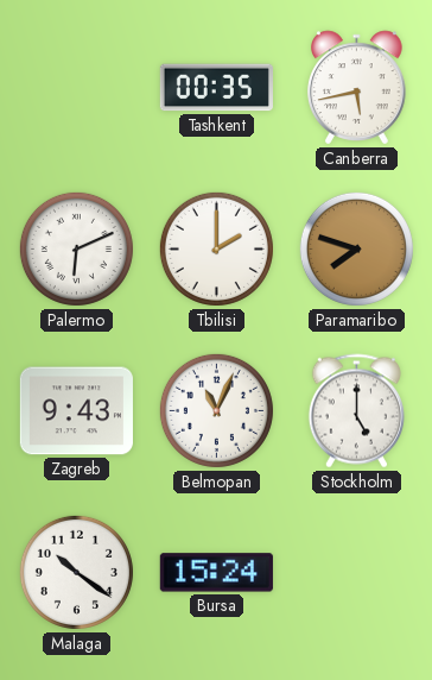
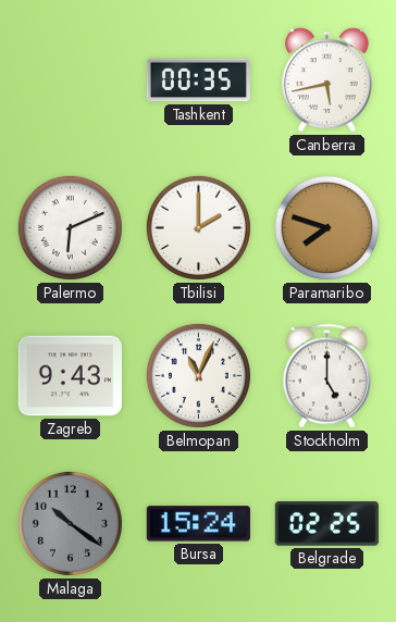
Malaga dial: white -> grey (70, 523)
Belgrade: none -> 02:25 (326, 524)
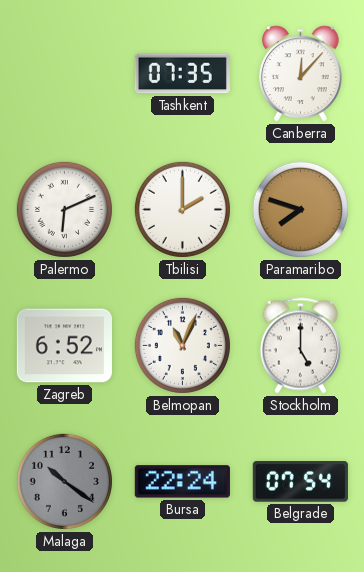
Tashkent: 00:35 -> 07:35 (182, 74)
Canberra: 5:43 -> 12:07 (301, 74)
Zagreb: 9:43 -> 6:52 (64, 346)
Bursa: 15:24 -> 22:24 (182, 482)
Belgrade: 02:25 -> 07:54 (300, 482)
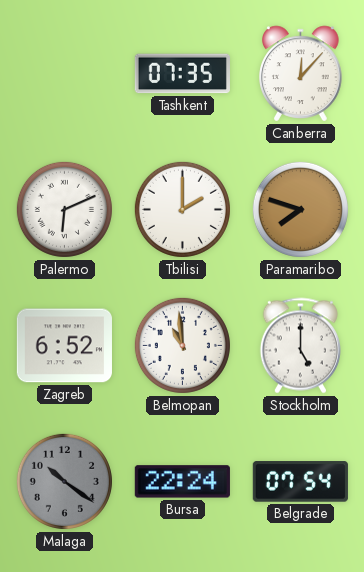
Belmopan: 11:04 -> 10:59 (182, 345)
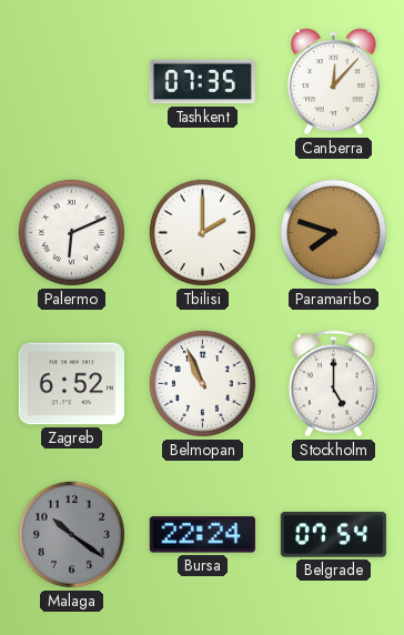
Belmopan: 10:59 -> 10:56 (202, 383)
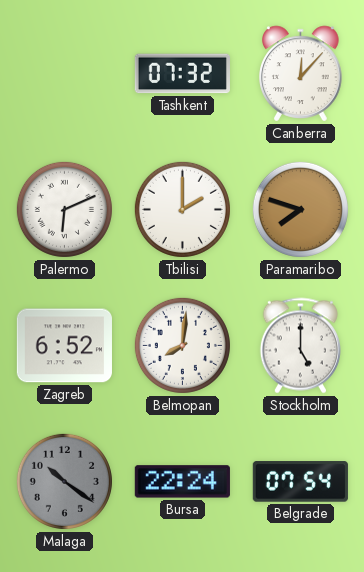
Tashkent: 07:35 -> 07:32 (182, 74)
Belmopan: 10:56 -> 8:01 (182, 345)
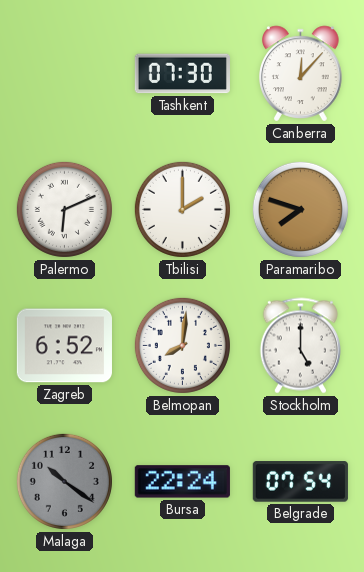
Tashkent: 07:32 -> 07:30 (182, 74)
